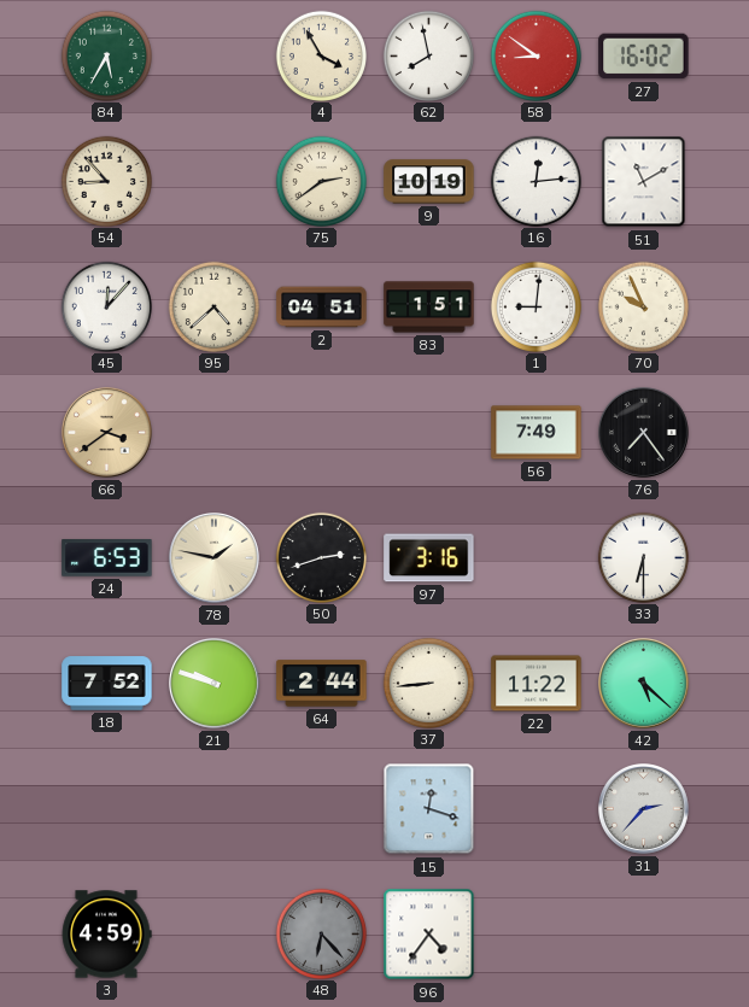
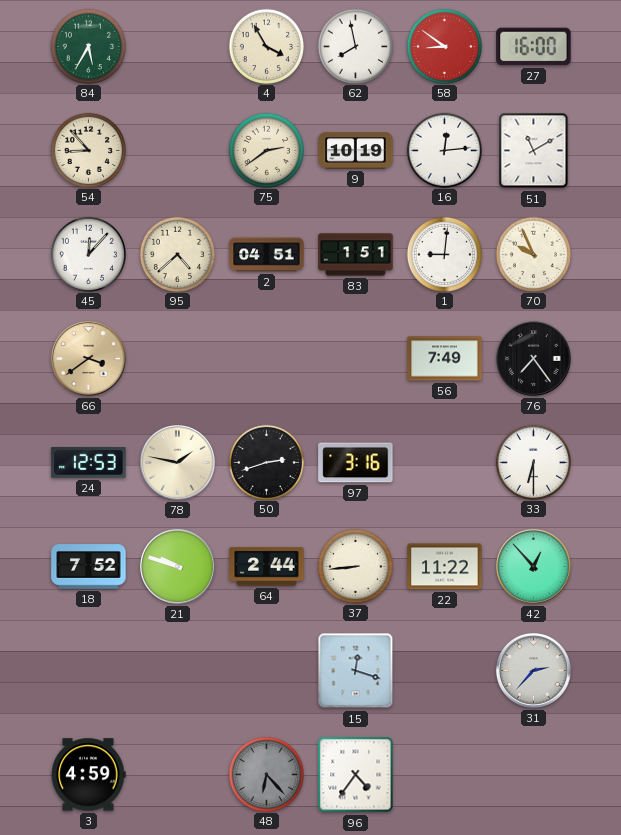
27: 16:02 -> 16:00 (534, 47)
24: 6:53 -> 12:53 (89, 463)
42: 5:22 -> 12:53 (534, 567)
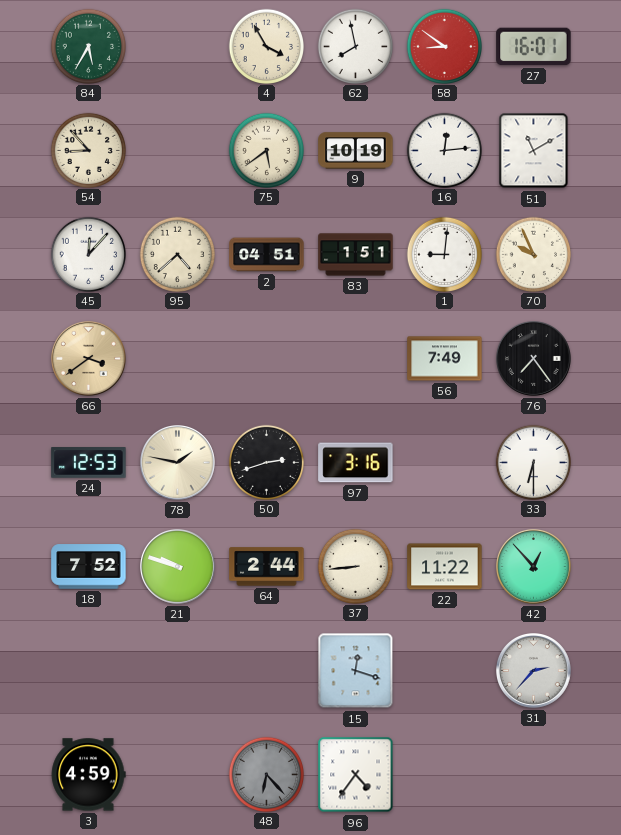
27: 16:00 -> 16:01 (534, 47)
75: 2:39 -> 5:39 (266, 150)
